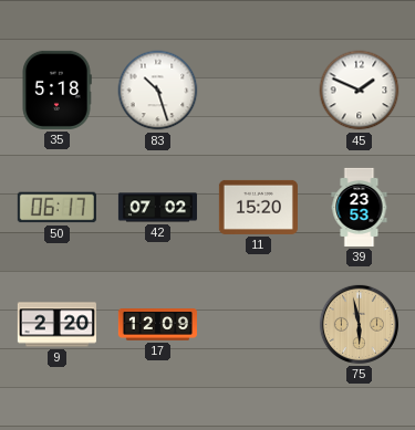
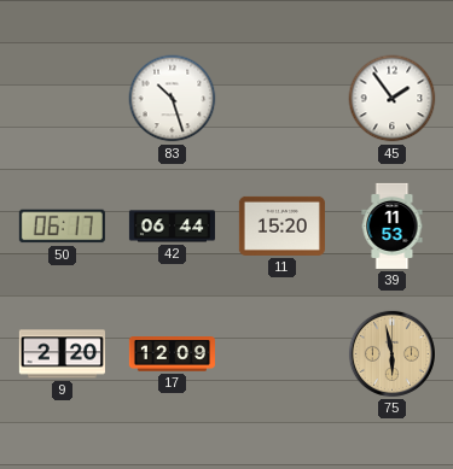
35: 5:18 -> none (56, 90)
45: 1:49 -> 1:54 (393, 99)
42: 07:02 -> 06:44 (172, 227)
39: 23:53 -> 11:53 (393, 225)
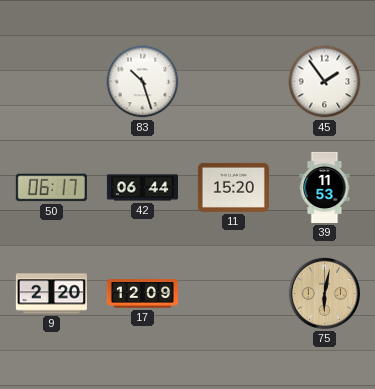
75: 5:58 -> 6:02 (324, 293)
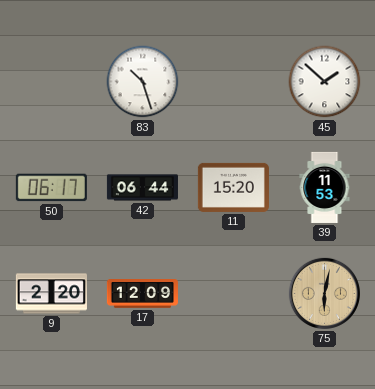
45: 1:54 -> 1:52 (325, 82)
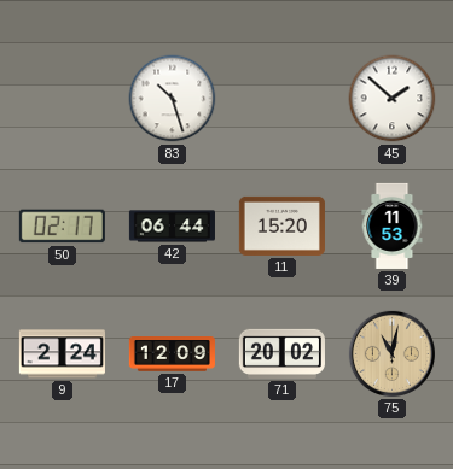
50: 06:17 -> 02:17 (62, 227)
9: 2:20 -> 2:24 (62, 354)
71: none -> 20:02 (281, 353)
75: 6:02 -> 11:02 (391, 353)
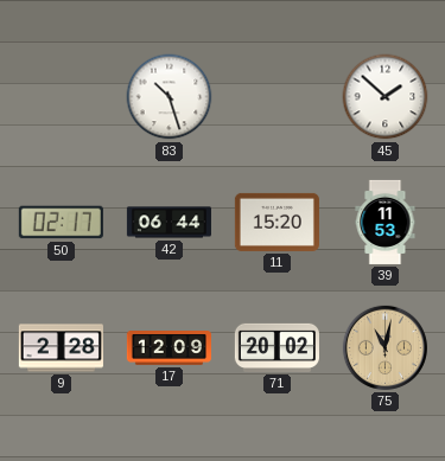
9: 2:24 -> 2:28 (61, 348)
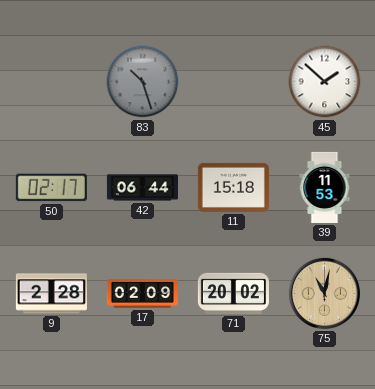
83 dial: white -> grey (143, 82)
11: 15:20 -> 15:18 (233, 187)
17: 12:09 -> 02:09 (142, 294)
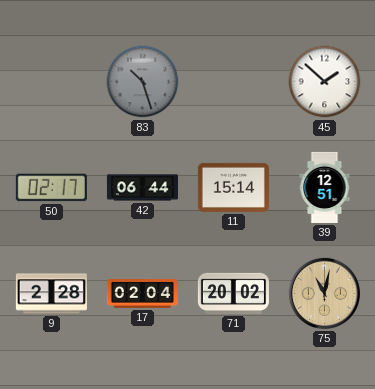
11: 15:18 -> 15:14 (233, 187)
39: 11:53 -> 12:51 (325, 187)
17: 02:09 -> 02:04 (142, 294)
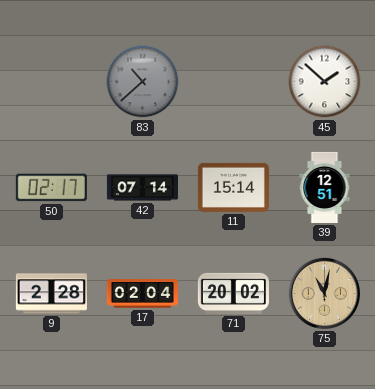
83: 10:27 -> 10:38 (143, 82)
42: 06:44 -> 07:14 (142, 188)
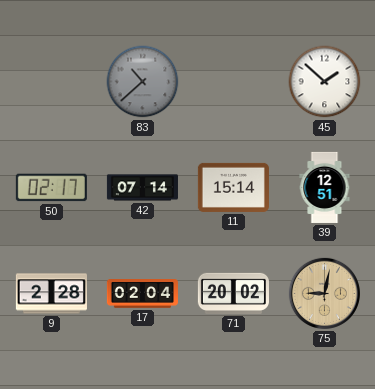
75: 11:02 -> 9:02 (324, 293)
